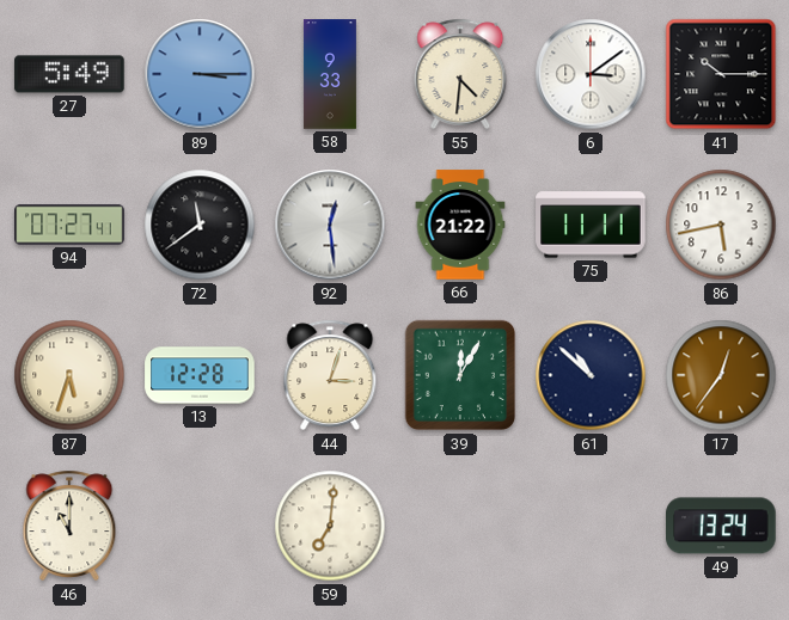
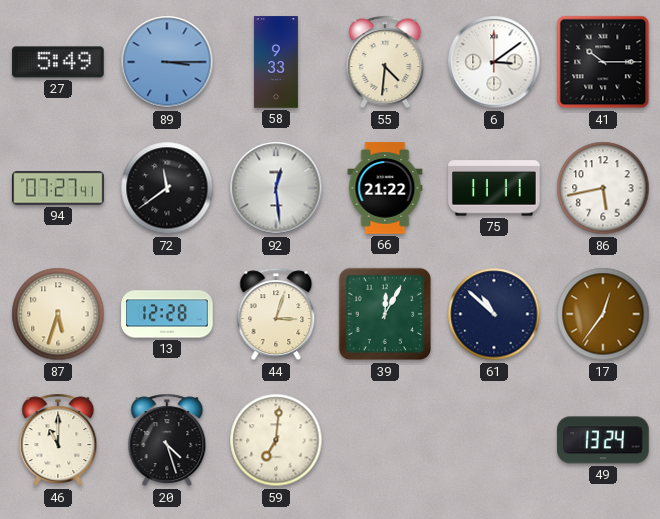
20: none -> 4:27 (167, 440)
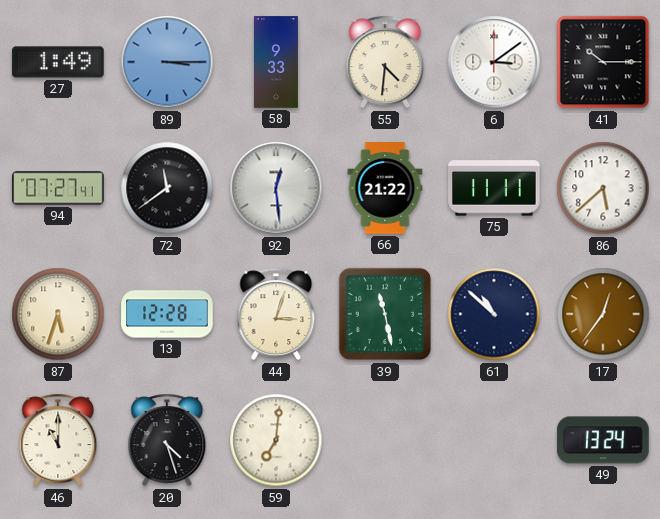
27: 5:49 -> 1:49 (58, 62)
86: 5:43 -> 5:38 (603, 188)
39: 12:05 -> 11:28 (385, 314)
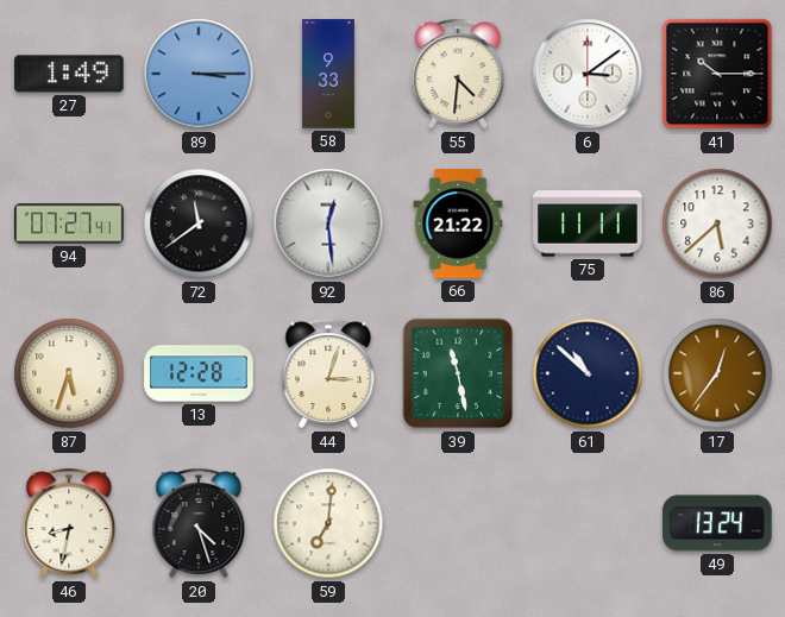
46: 11:00 -> 8:32 (69, 523)
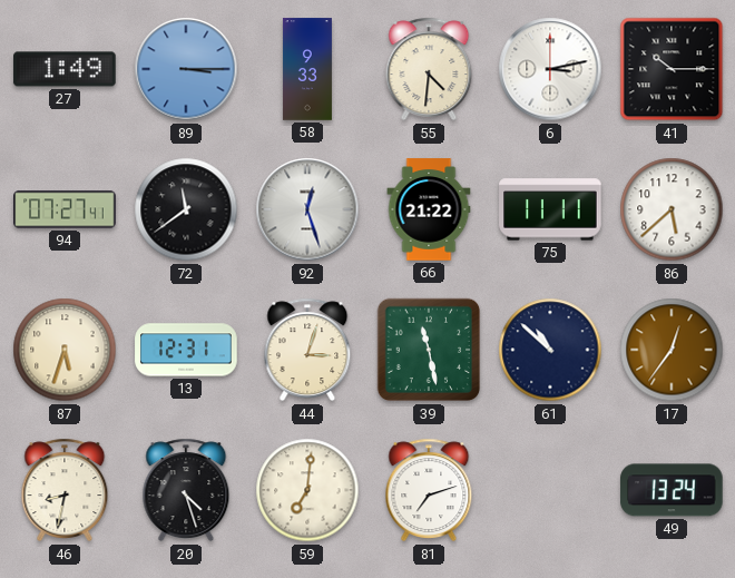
6: 3:09 -> 3:13 (550, 69)
92: 12:29 -> 12:27 (307, 209)
13: 12:28 -> 12:31 (186, 350)
81: none -> 7:12 (429, 490)
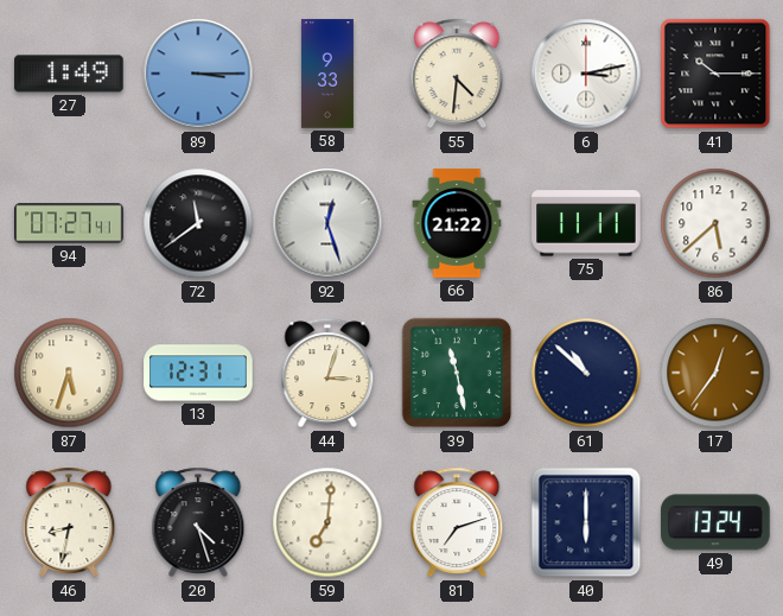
40: none -> 6:00 (586, 522)
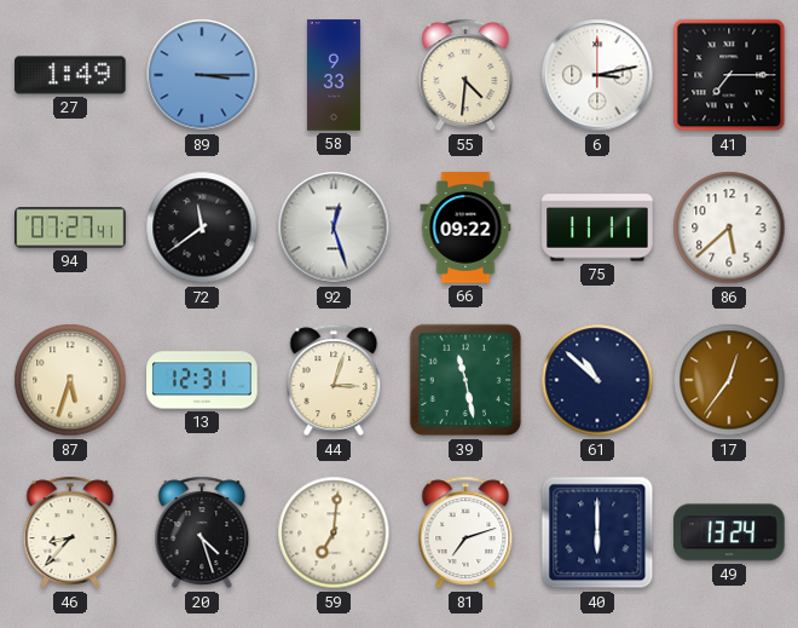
41: 10:15 -> 7:15 (729, 75)
66: 21:22 -> 09:22 (465, 227)
46: 8:32 -> 8:37 (70, 532)
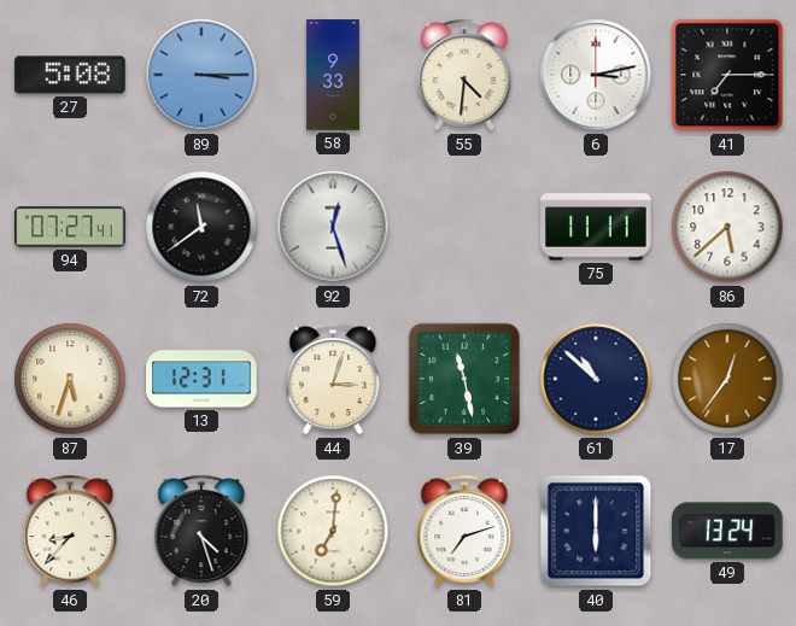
27: 1:49 -> 5:08 (70, 75)
66: 09:22 -> none (465, 227)
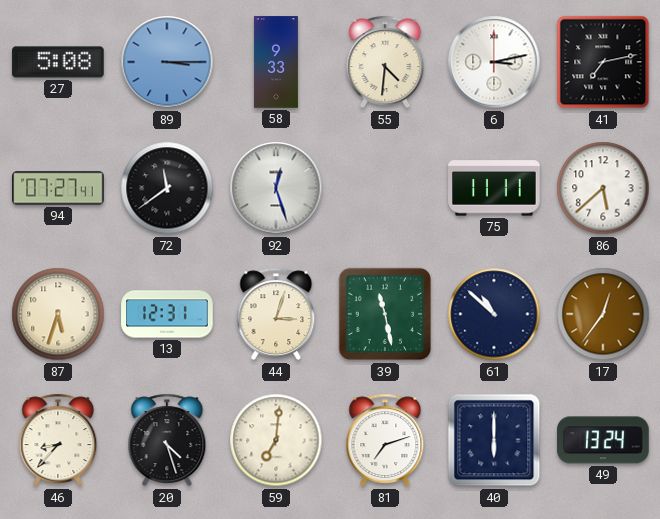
41: 7:15 -> 7:13 (603, 62)
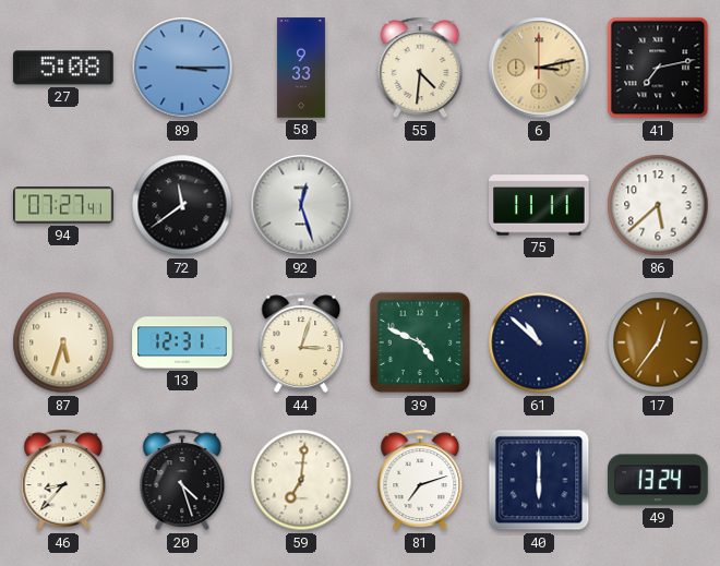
6 dial: white -> champagne (539, 68)
39: 11:28 -> 4:49 (420, 342)
